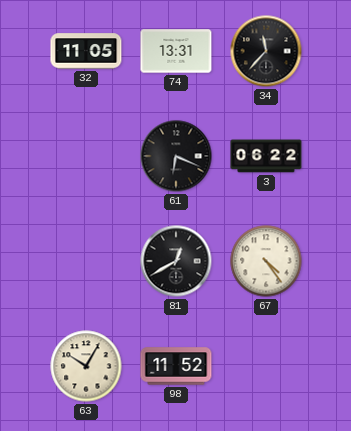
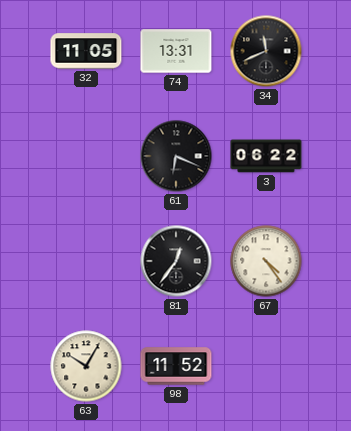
34: 11:37 -> 11:41 (266, 51)
81: 12:40 -> 12:36 (176, 261)
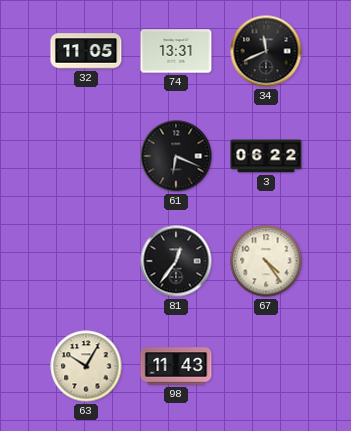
98: 11:52 -> 11:43 (176, 366)
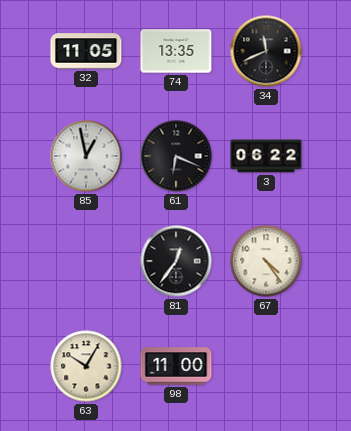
74: 13:31 -> 13:35 (176, 51)
85: none -> 12:58 (86, 156)
98: 11:43 -> 11:00 (176, 366)
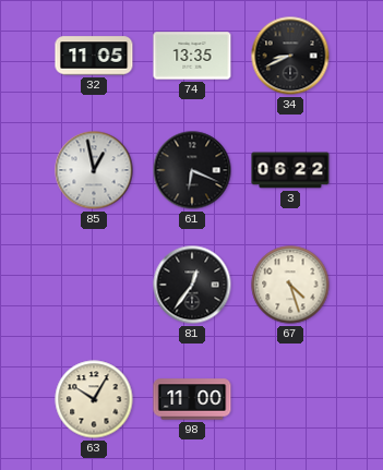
34: 11:41 -> 8:41 (290, 56)
67: 4:24 -> 4:27 (290, 285)
